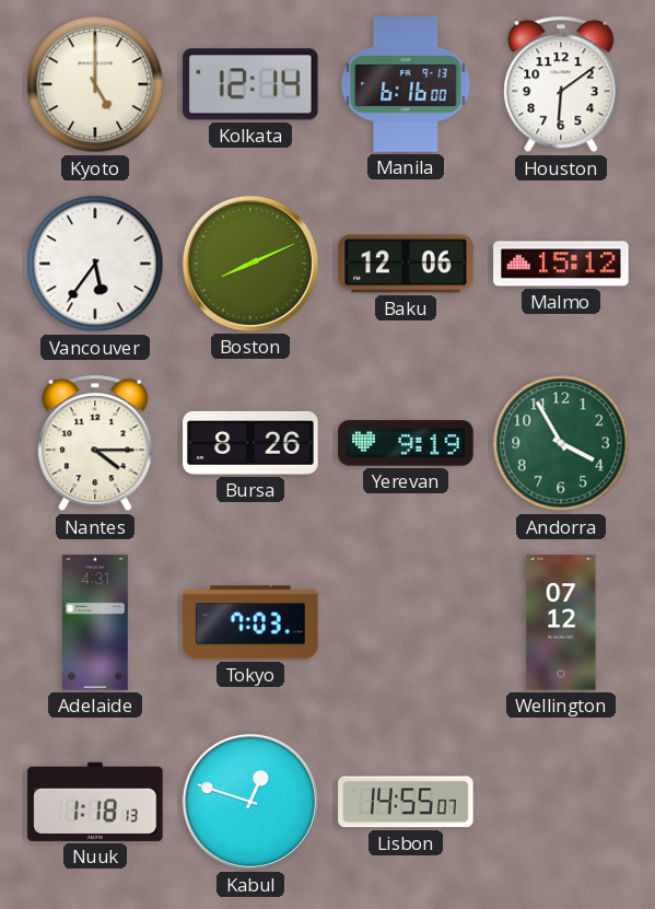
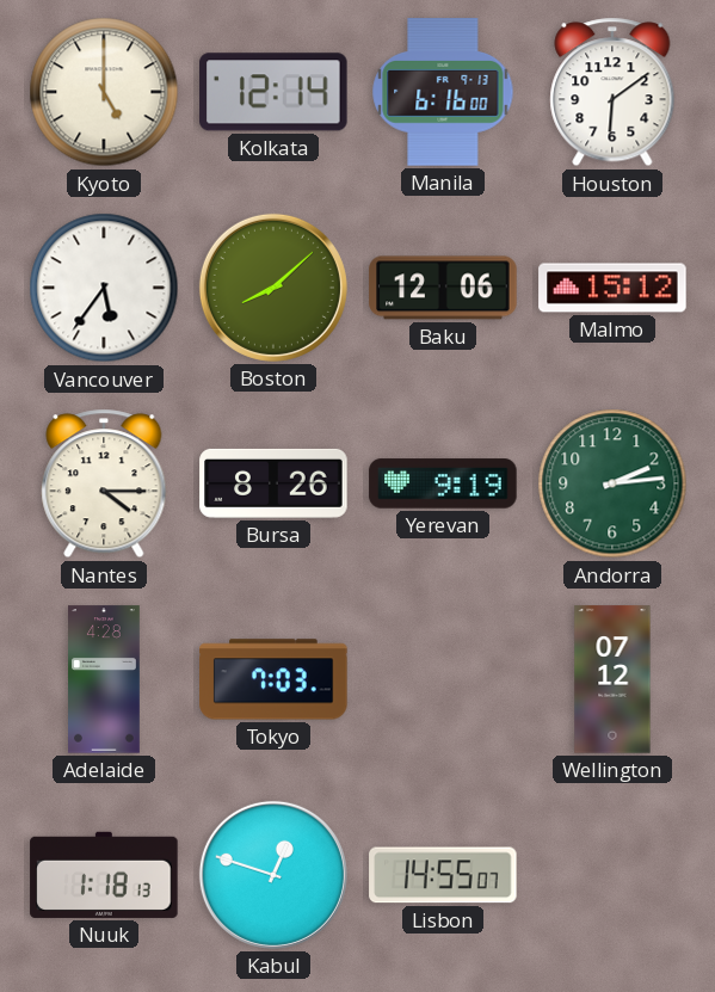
Boston: 8:11 -> 8:08 (273, 288)
Andorra: 3:55 -> 2:14 (612, 483)
Adelaide: 4:31 -> 4:28 (105, 679)
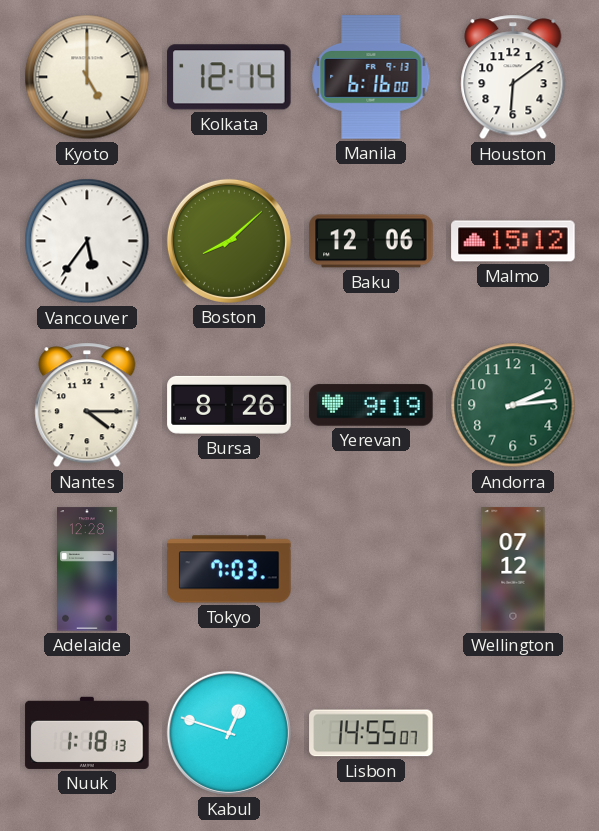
Adelaide: 4:28 -> 12:28 (88, 569)
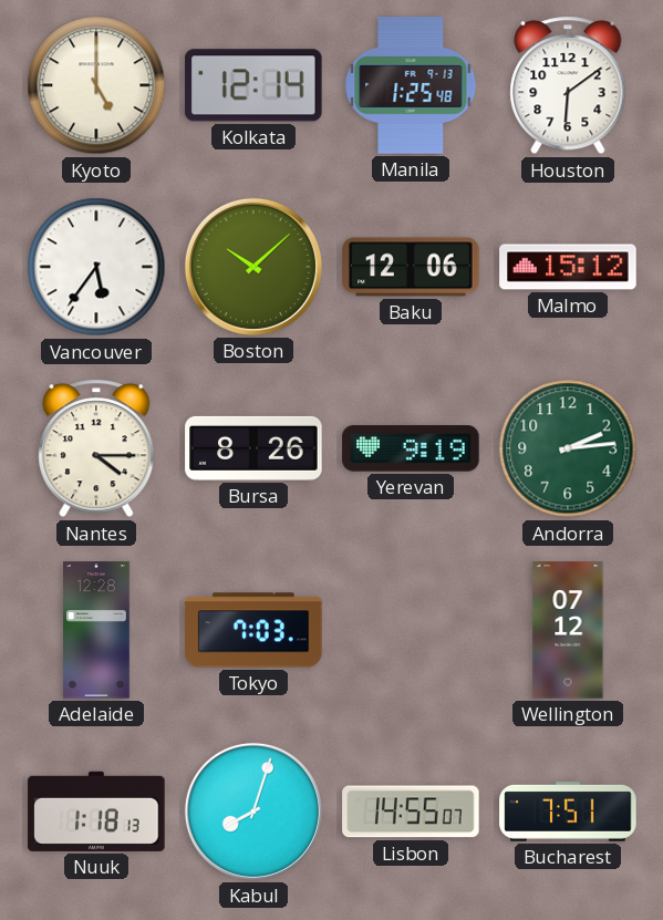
Manila: 6:16 -> 1:25 (411, 85)
Boston: 8:08 -> 10:08 (253, 267)
Kabul: 12:48 -> 8:03 (253, 812)
Bucharest: none -> 7:51 (568, 813)
